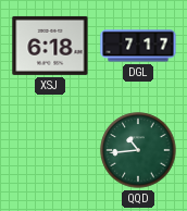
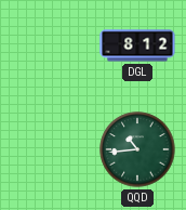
XSJ: 6:18 -> none (50, 46)
DGL: 7:17 -> 8:12 (137, 45)
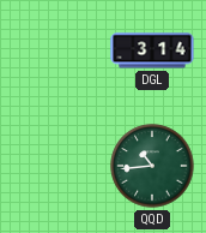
DGL: 8:12 -> 3:14 (152, 50)
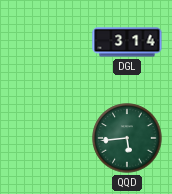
QQD: 10:44 -> 5:44 (127, 138)
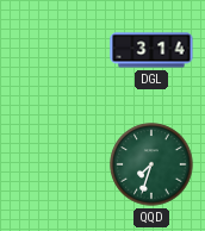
QQD: 5:44 -> 7:33 (151, 164)
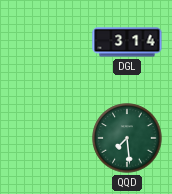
QQD: 7:33 -> 7:29 (127, 138)
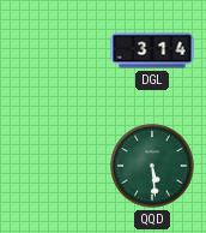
QQD: 7:29 -> 5:29 (152, 166)
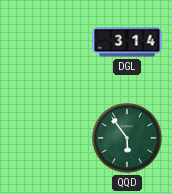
QQD: 5:29 -> 5:54 (127, 138)
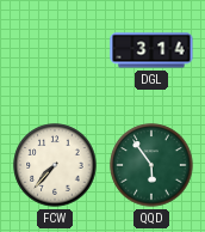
FCW: none -> 7:37 (55, 165)
